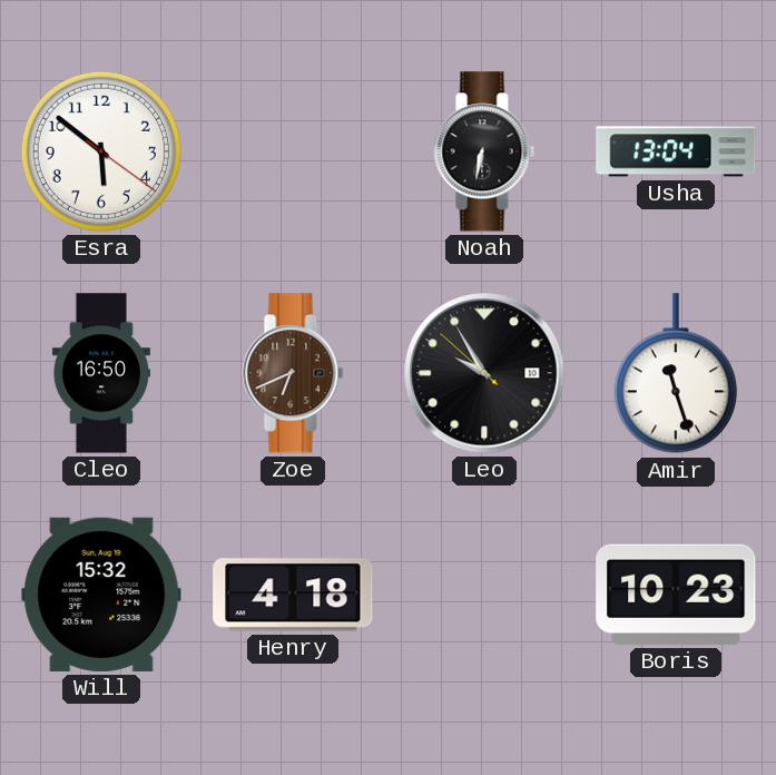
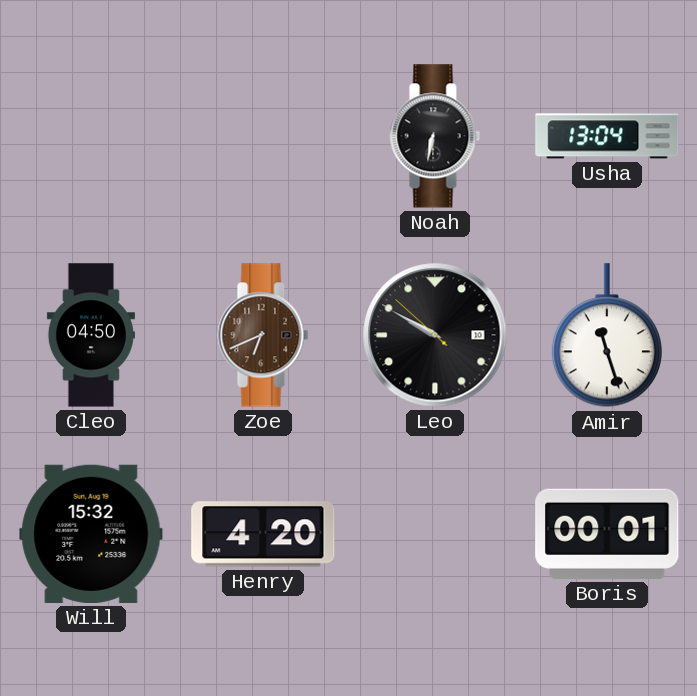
Esra: 5:51 -> none (101, 151)
Cleo: 16:50 -> 04:50 (91, 335)
Leo: 9:54 -> 9:49 (435, 335)
Henry: 4:18 -> 4:20 (263, 534)
Boris: 10:23 -> 00:01 (607, 534)
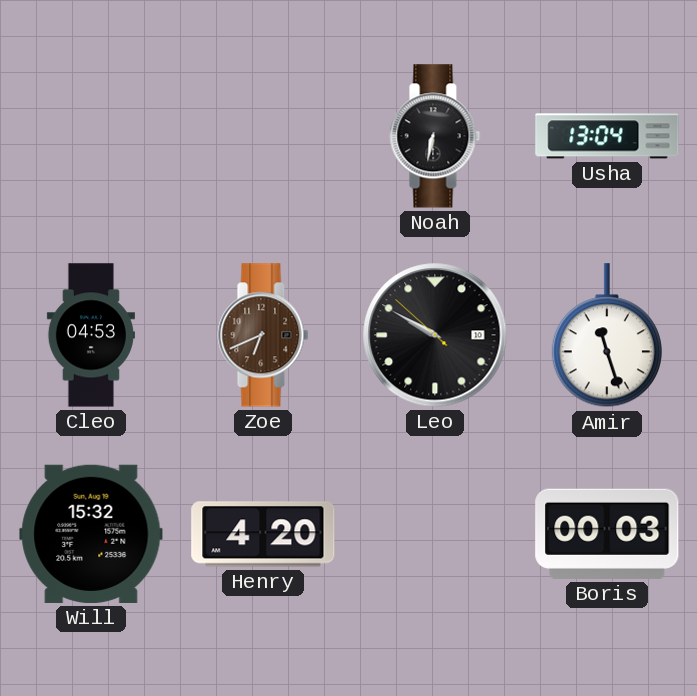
Cleo: 04:50 -> 04:53 (91, 335)
Boris: 00:01 -> 00:03 (607, 534)
